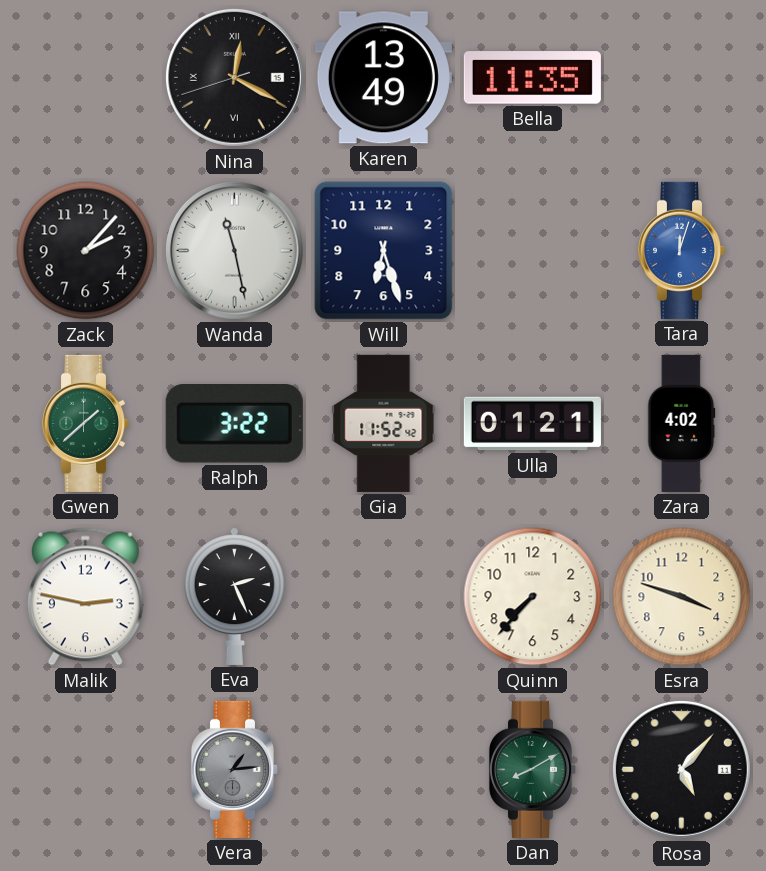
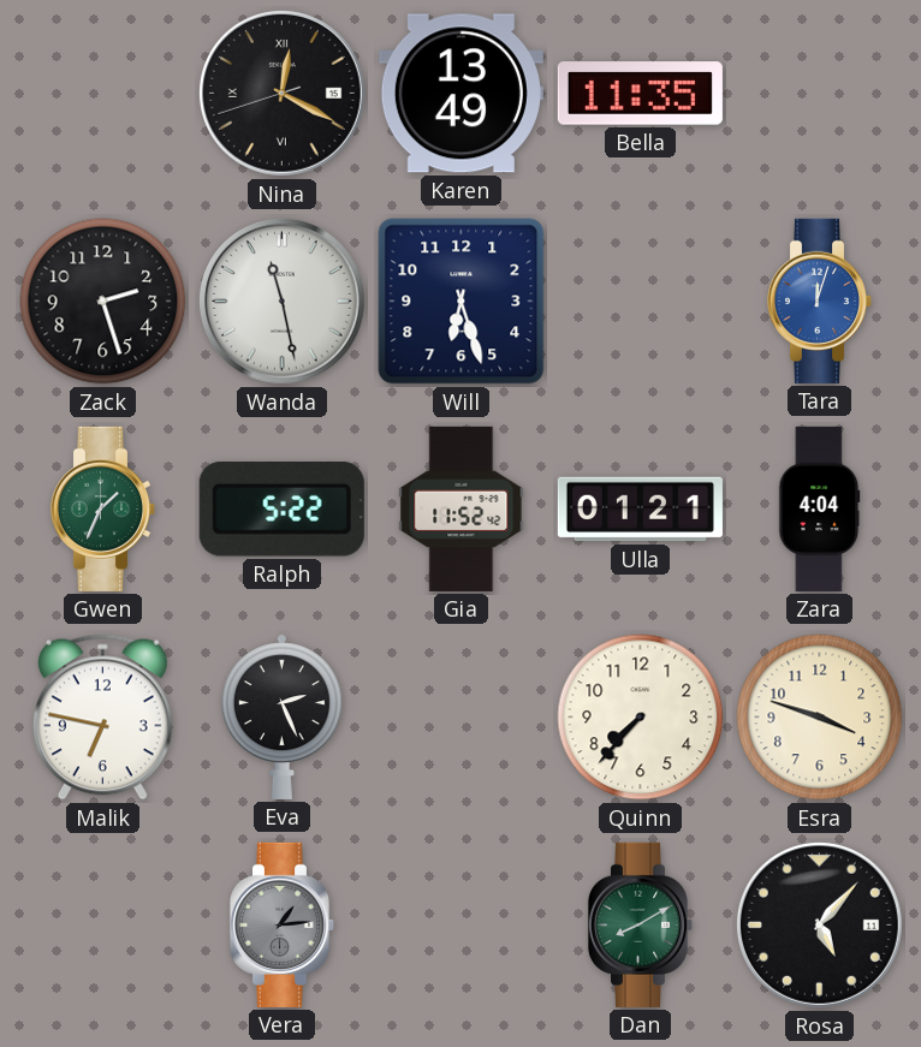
Zack: 2:07 -> 2:27 (103, 302)
Gwen: 1:38 -> 1:34 (103, 508)
Ralph: 3:22 -> 5:22 (281, 510)
Zara: 4:02 -> 4:04 (820, 508)
Malik: 2:47 -> 6:47 (102, 718)
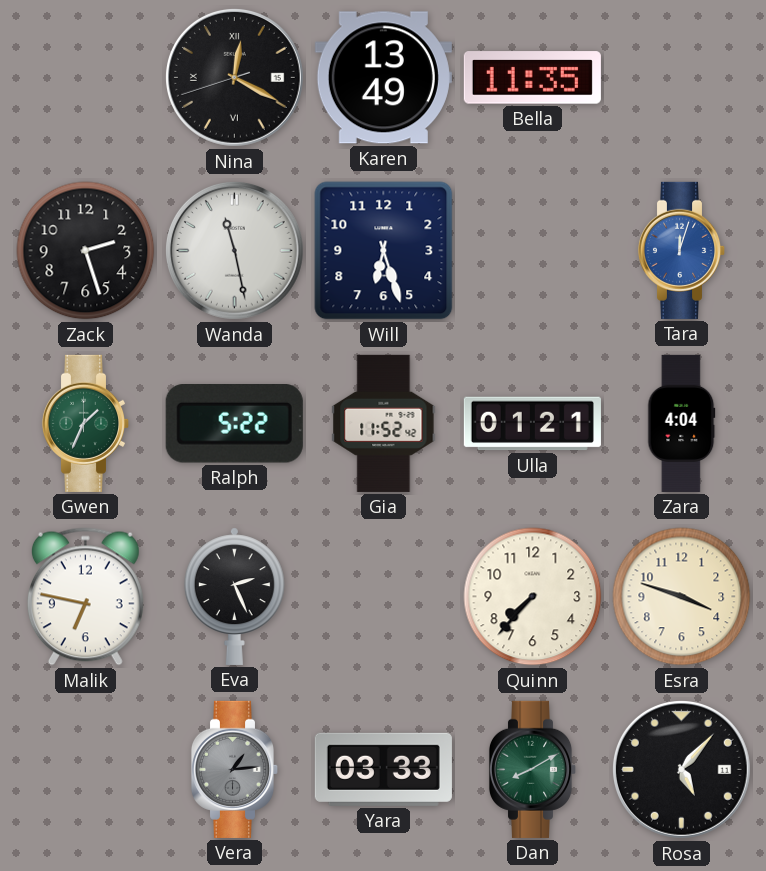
Yara: none -> 03:33 (383, 769)
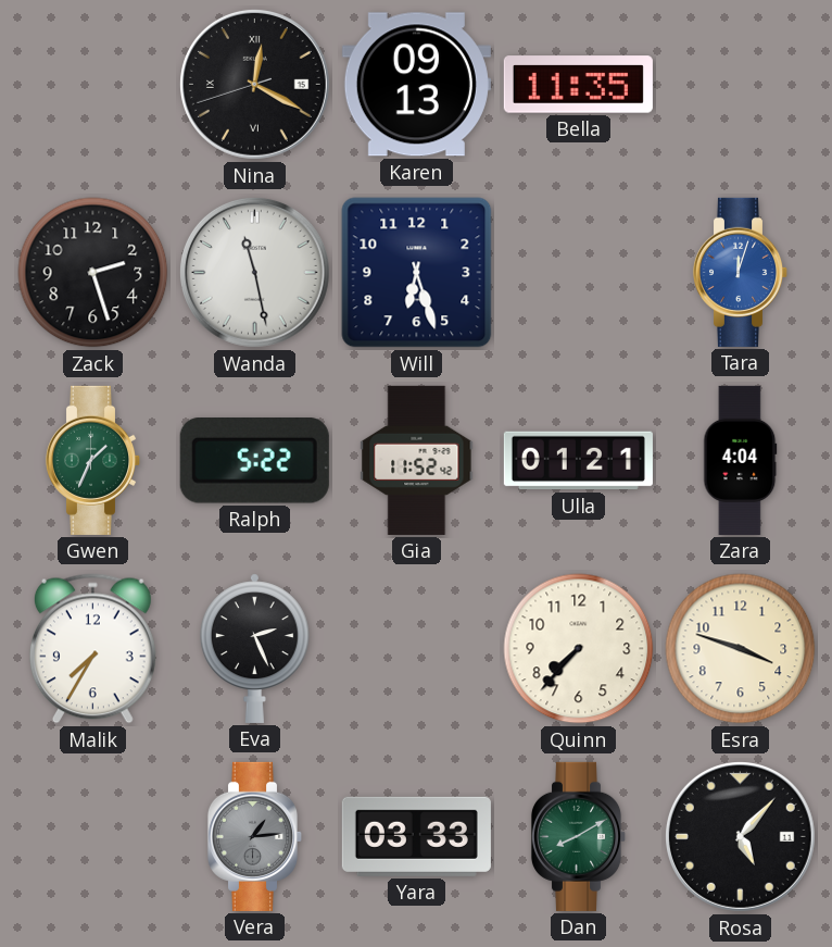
Karen: 13:49 -> 09:13 (416, 85)
Malik: 6:47 -> 7:35 (92, 649)
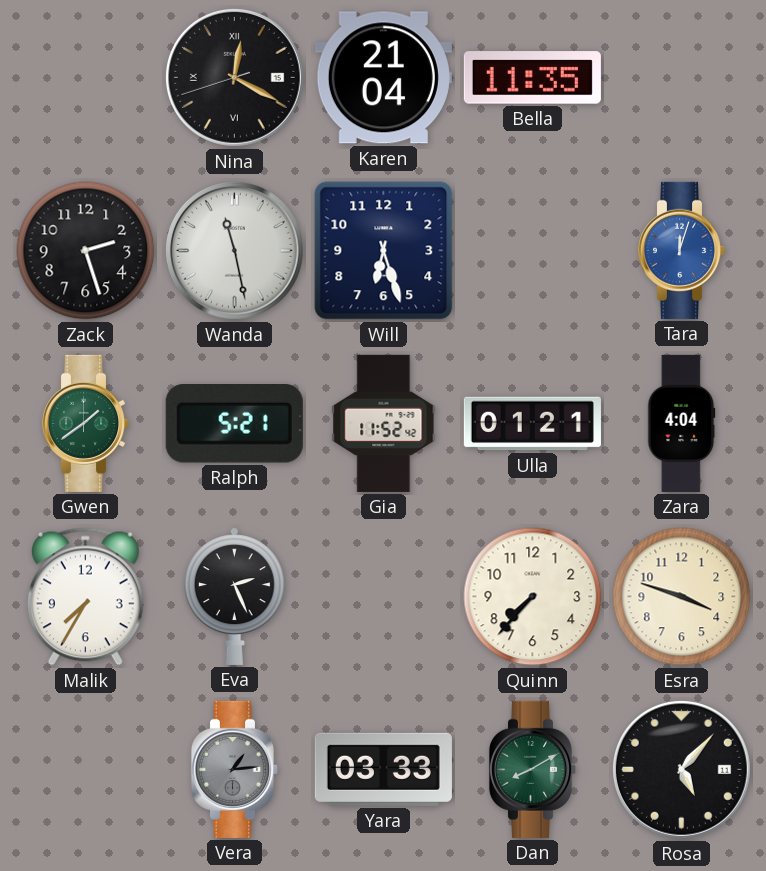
Karen: 09:13 -> 21:04 (383, 78)
Gwen: 1:34 -> 1:39 (86, 423)
Ralph: 5:22 -> 5:21 (234, 424)
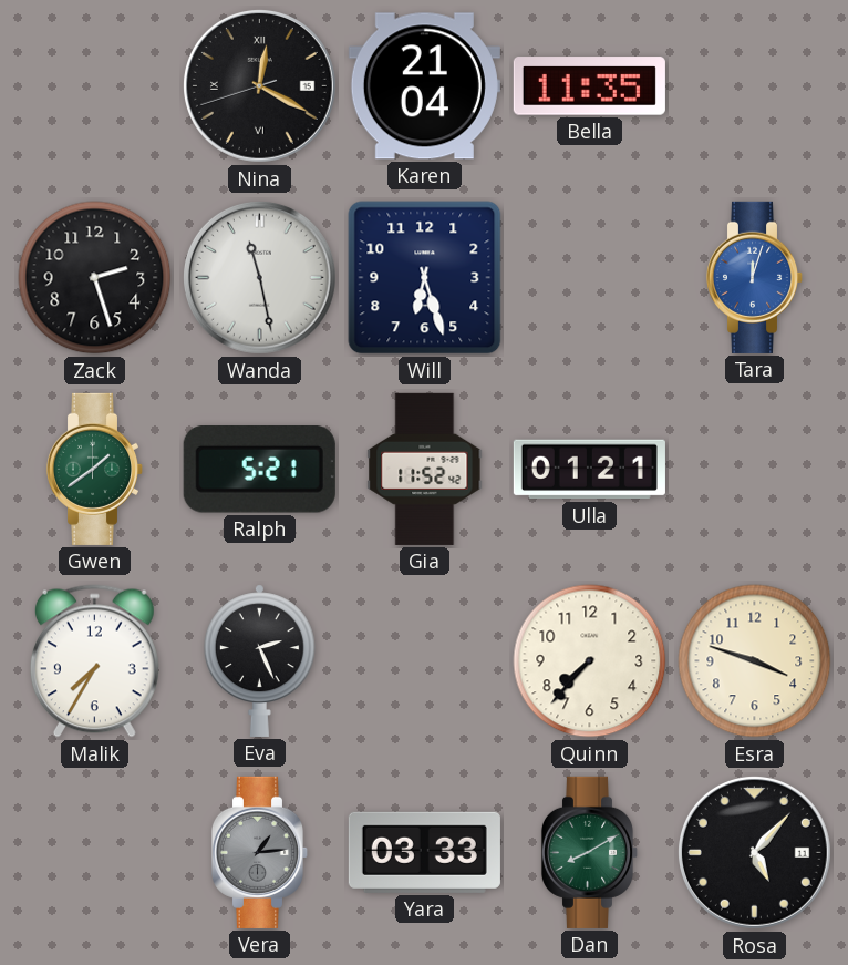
Zara: 4:04 -> none (682, 423)
